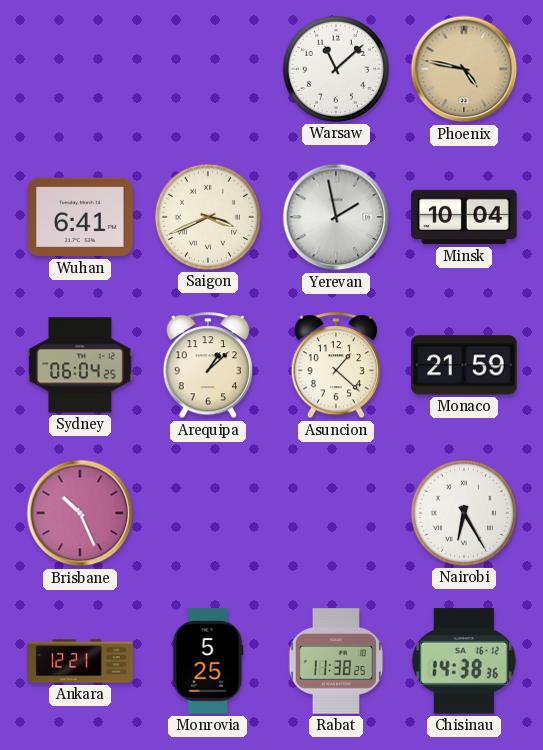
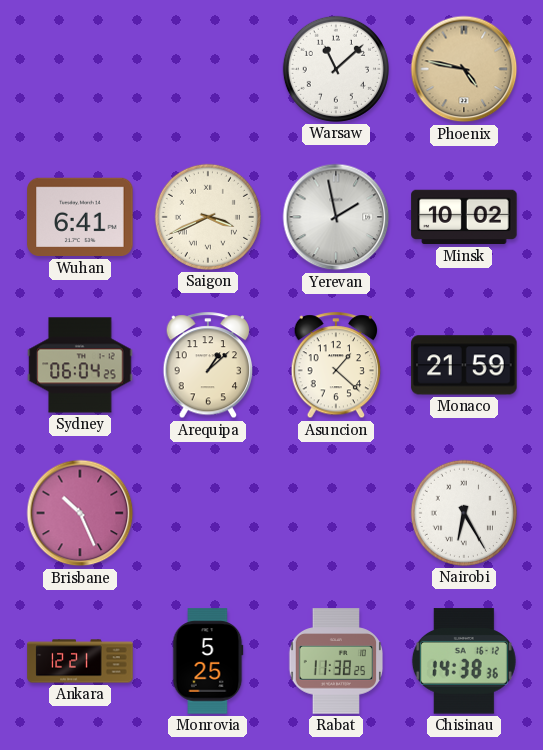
Minsk: 10:04 -> 10:02 (464, 217)
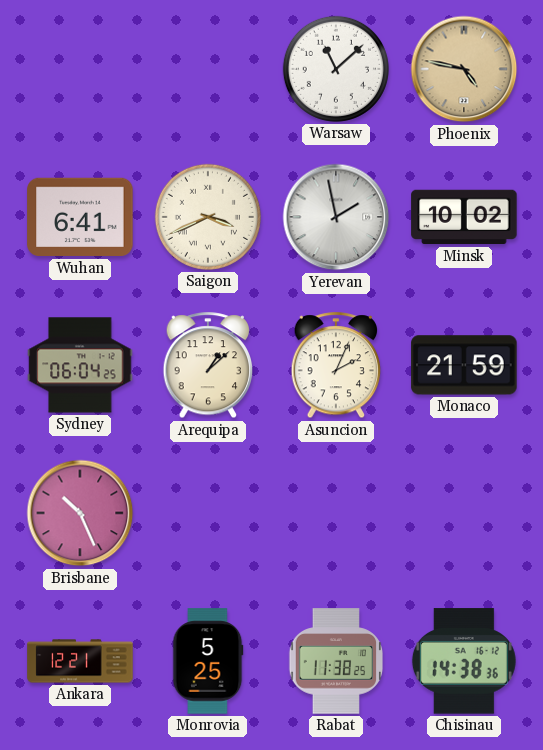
Asuncion: 1:22 -> 2:04 (336, 366)
Nairobi: 6:25 -> none (464, 513)
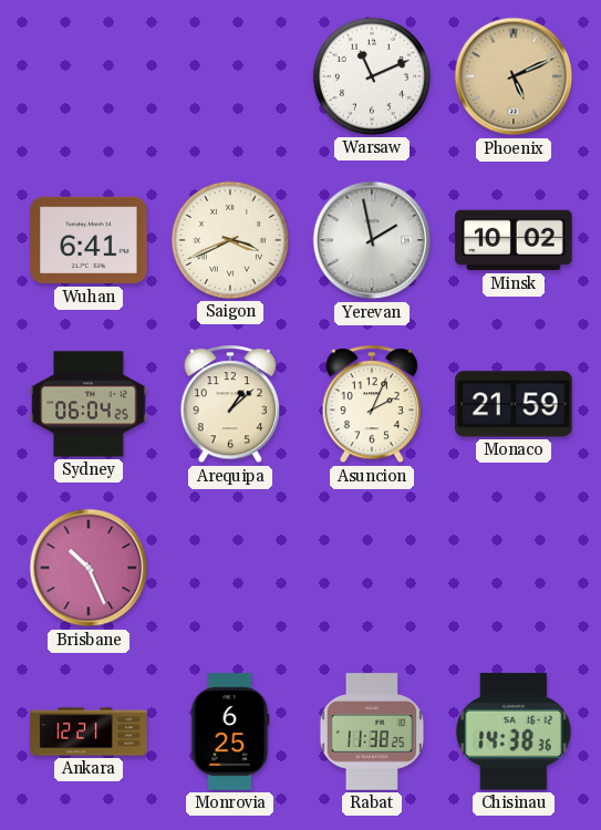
Warsaw: 11:08 -> 11:11 (372, 76)
Phoenix: 4:47 -> 5:11 (514, 76)
Monrovia: 5:25 -> 6:25 (230, 732)
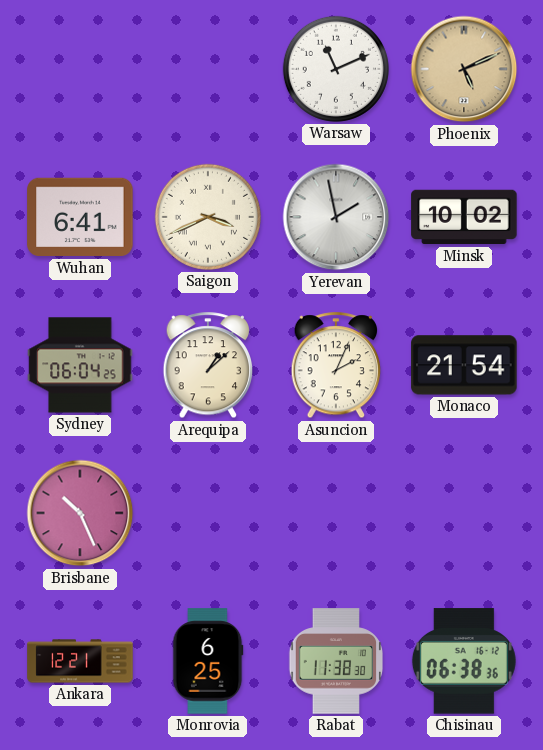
Monaco: 21:59 -> 21:54 (464, 365)
Rabat: 11:38:25 -> 11:38:30 (336, 661)
Chisinau: 14:38 -> 06:38 (464, 661)
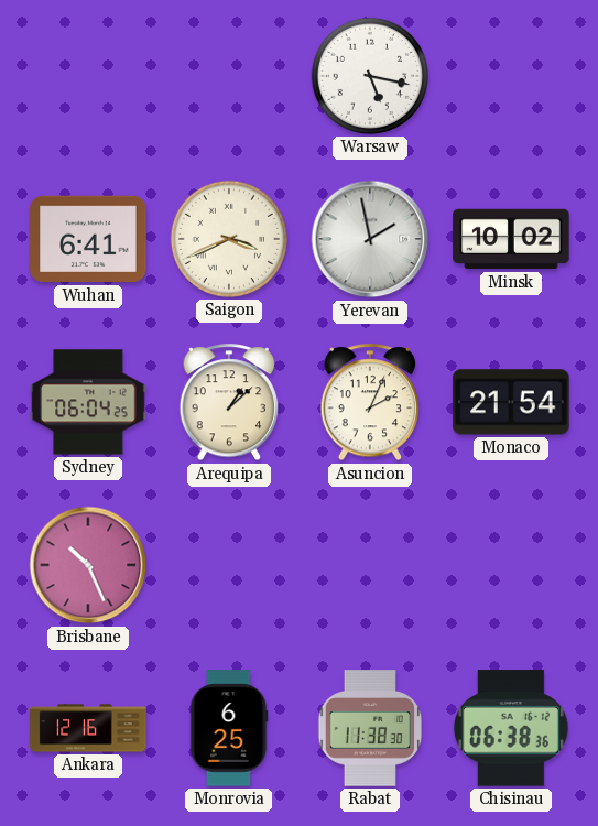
Warsaw: 11:11 -> 5:17 (370, 76)
Phoenix: 5:11 -> none (464, 69)
Ankara: 12:21 -> 12:16 (88, 728)
